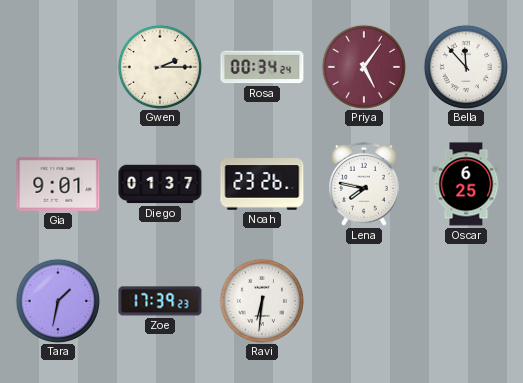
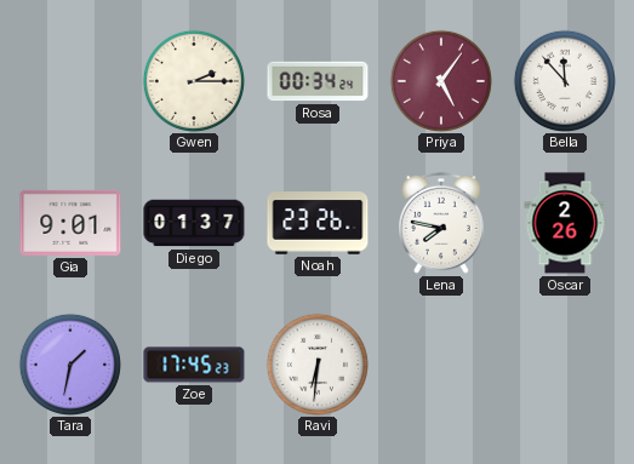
Oscar: 6:25 -> 2:26 (565, 223)
Zoe: 17:39 -> 17:45 (194, 365)
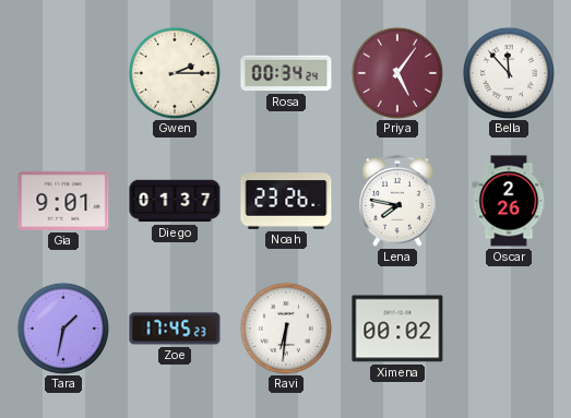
Ximena: none -> 00:02 (397, 329)
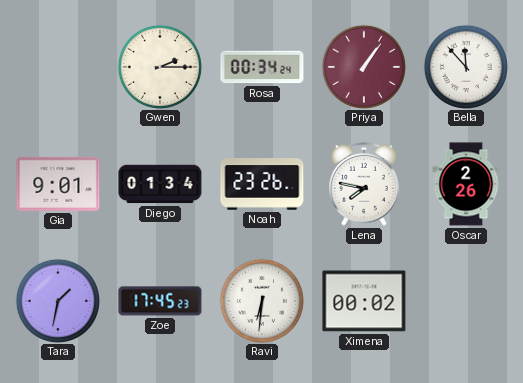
Priya: 5:06 -> 1:06 (363, 66)
Diego: 01:37 -> 01:34 (160, 184)
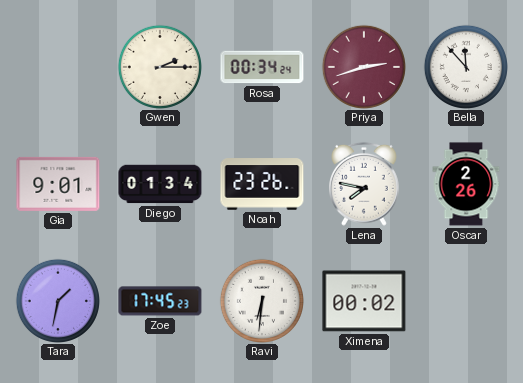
Priya: 1:06 -> 2:42 (363, 66)
